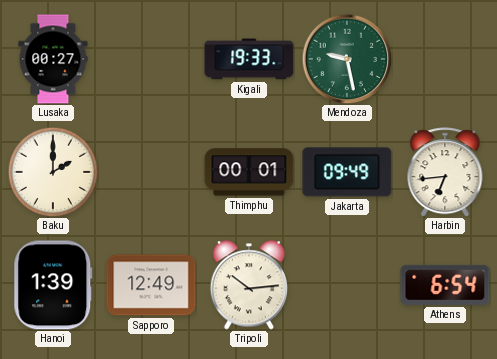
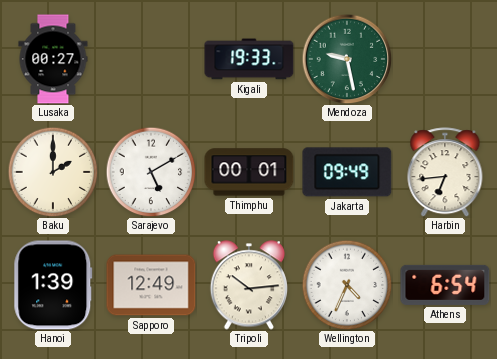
Sarajevo: none -> 5:10 (151, 172)
Wellington: none -> 4:34 (347, 285)
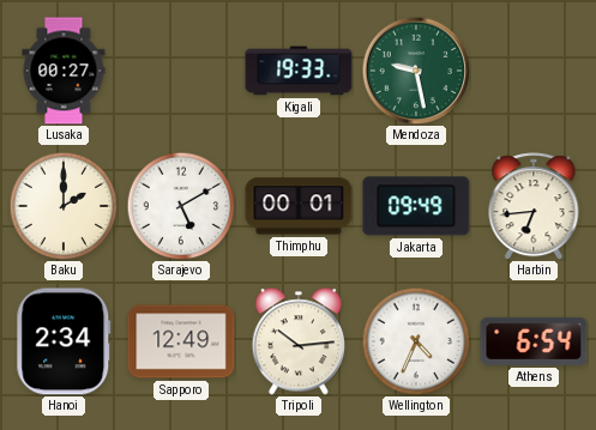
Hanoi: 1:39 -> 2:34 (64, 341)
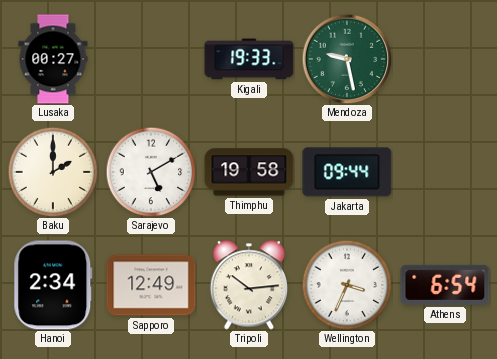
Thimphu: 00:01 -> 19:58 (249, 172)
Jakarta: 09:49 -> 09:44 (347, 172)
Harbin: 6:44 -> none (534, 206)
Wellington: 4:34 -> 3:34 (347, 285)
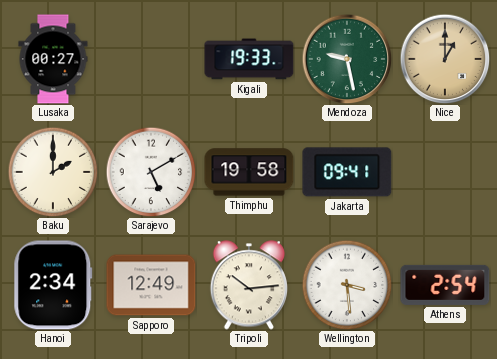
Nice: none -> 1:00 (445, 59)
Jakarta: 09:44 -> 09:41 (347, 172)
Wellington: 3:34 -> 3:29 (347, 285)
Athens: 6:54 -> 2:54 (445, 285)
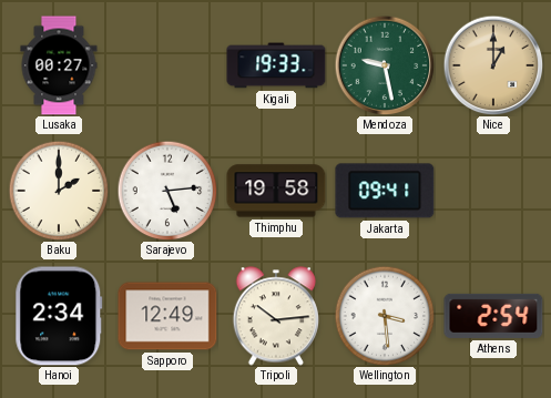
Sarajevo: 5:10 -> 5:14 (167, 191)
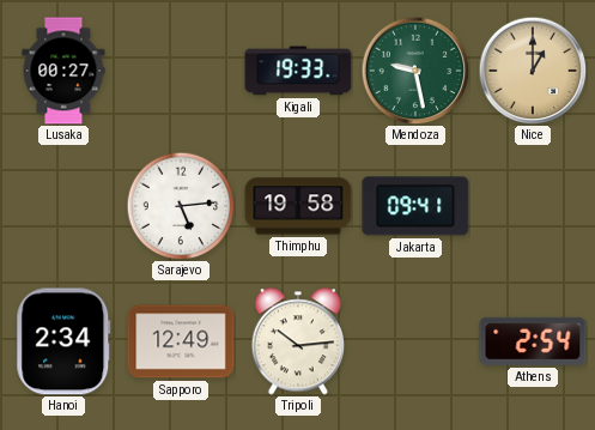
Baku: 2:00 -> none (59, 191)
Wellington: 3:29 -> none (385, 316)
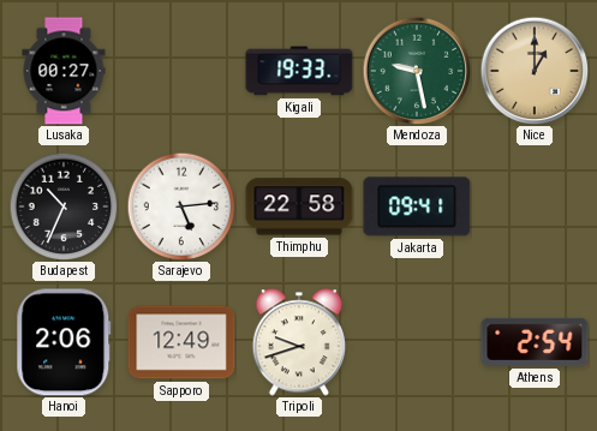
Budapest: none -> 10:34 (64, 206)
Thimphu: 19:58 -> 22:58 (299, 206)
Hanoi: 2:34 -> 2:06 (64, 342)
Tripoli: 10:14 -> 9:42 (298, 342)
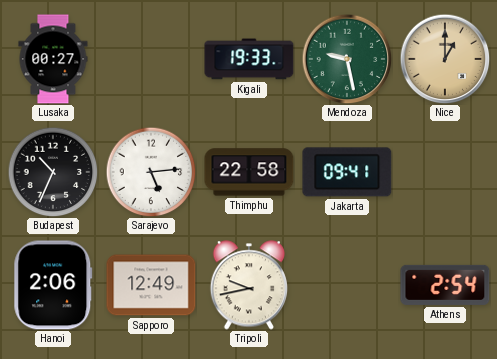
Tripoli: 9:42 -> 9:43 (248, 285)
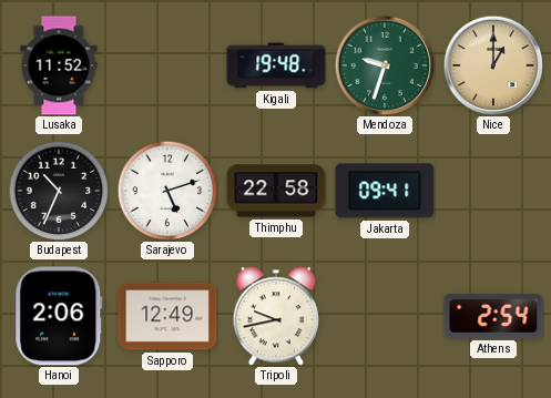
Lusaka: 00:27 -> 11:52 (59, 65)
Kigali: 19:33 -> 19:48 (276, 65)
Mendoza: 9:28 -> 9:33 (385, 65)
Sarajevo: 5:14 -> 5:12 (167, 191)
